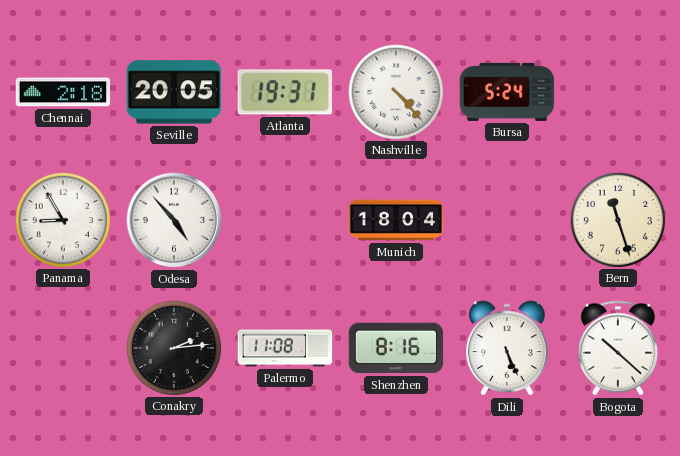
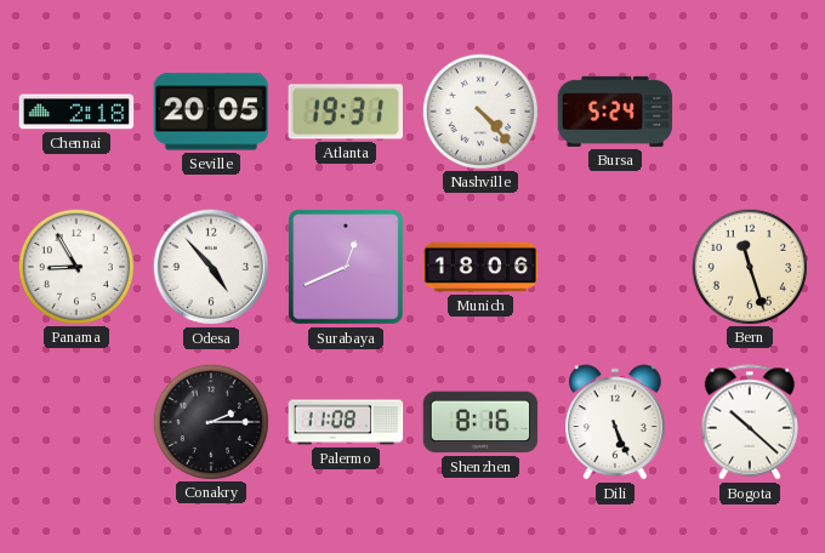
Surabaya: none -> 12:41 (346, 267)
Munich: 18:04 -> 18:06 (480, 267)
Conakry: 2:14 -> 2:15 (210, 421)
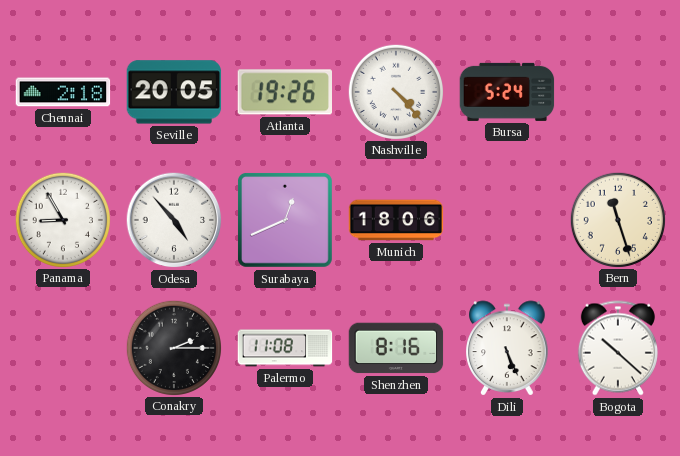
Atlanta: 19:31 -> 19:26 (284, 92)
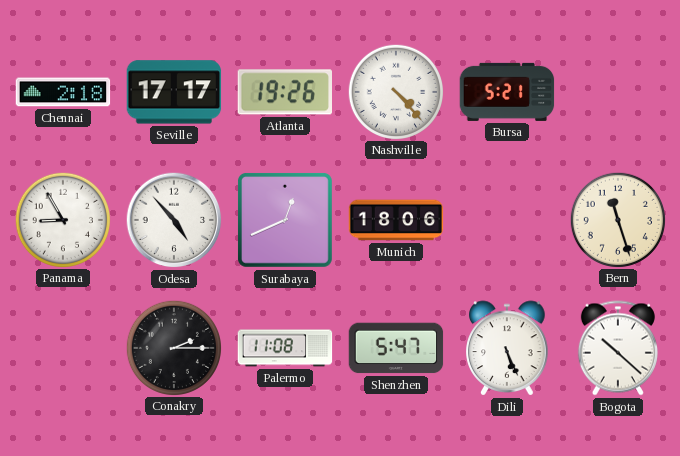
Seville: 20:05 -> 17:17 (174, 92)
Bursa: 5:24 -> 5:21 (507, 92)
Shenzhen: 8:16 -> 5:47 (396, 348)
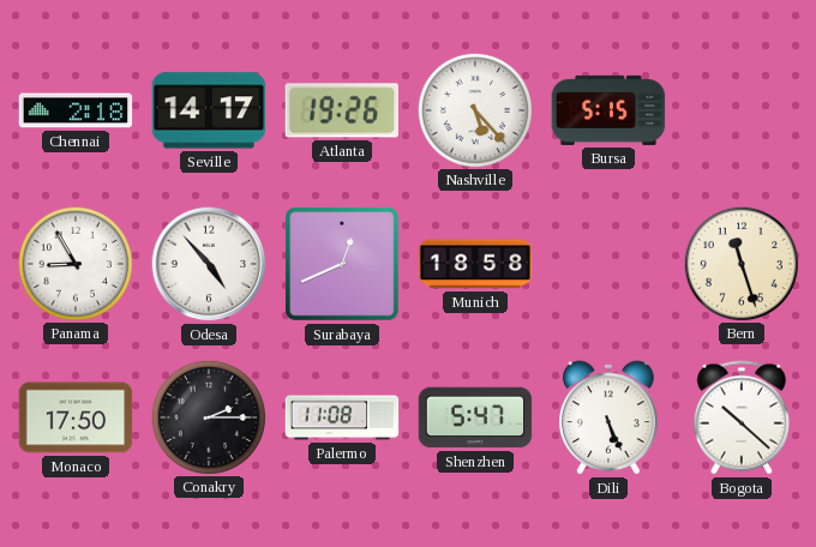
Seville: 17:17 -> 14:17 (209, 110)
Nashville: 4:23 -> 5:23 (474, 109)
Bursa: 5:21 -> 5:15 (608, 110)
Munich: 18:06 -> 18:58 (475, 264)
Monaco: none -> 17:50 (76, 417)
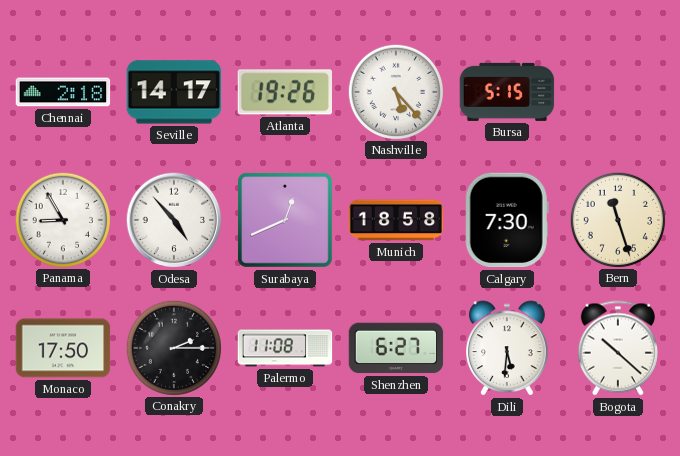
Calgary: none -> 7:30 (507, 220)
Shenzhen: 5:47 -> 6:27 (396, 348)
Dili: 5:26 -> 5:31 (507, 348)
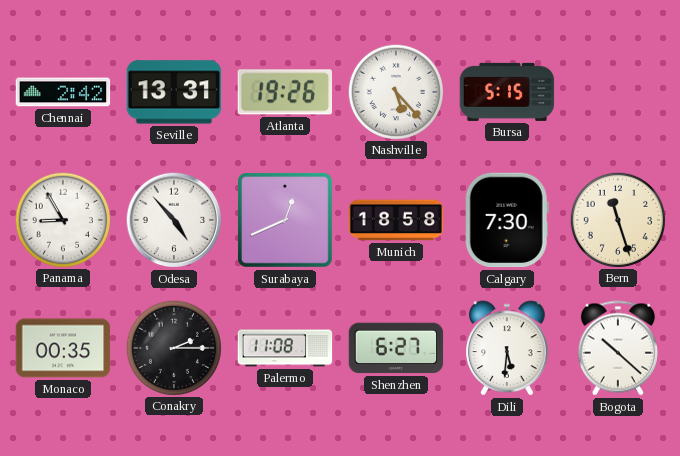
Chennai: 2:18 -> 2:42 (63, 92)
Seville: 14:17 -> 13:31 (174, 92)
Monaco: 17:50 -> 00:35 (63, 348)
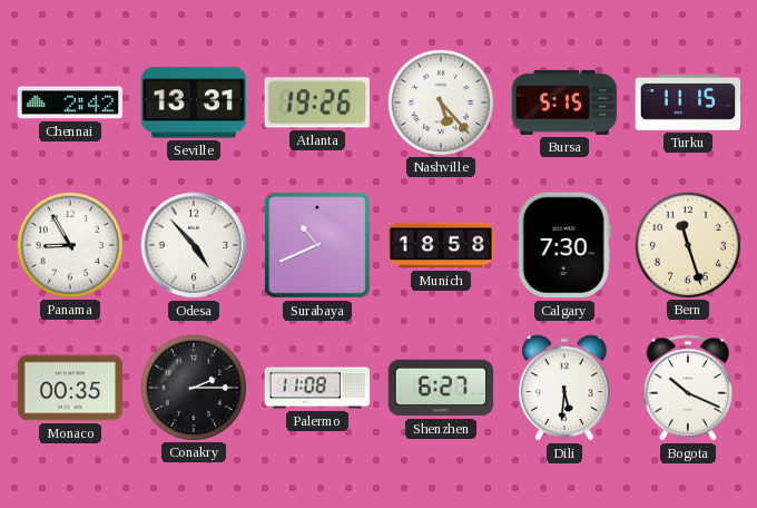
Turku: none -> 11:15 (688, 102)
Surabaya: 12:41 -> 10:41 (317, 245)
Bogota: 10:22 -> 10:19 (688, 388)
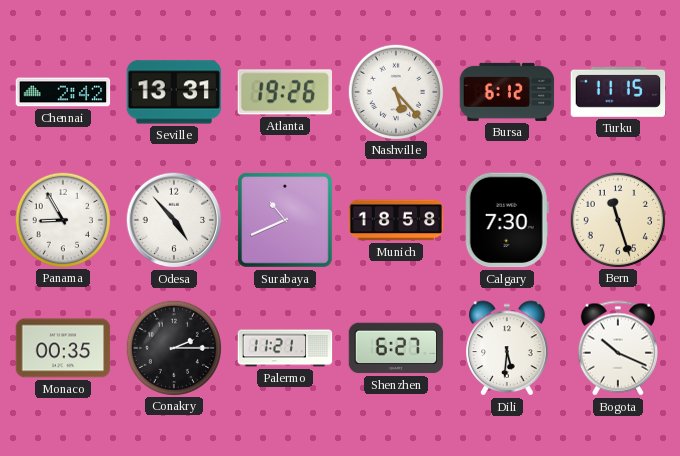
Bursa: 5:15 -> 6:12 (507, 92)
Palermo: 11:08 -> 11:21 (285, 348)
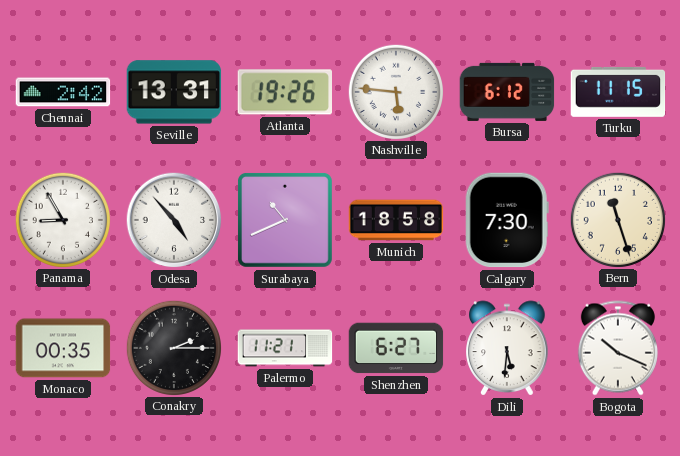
Nashville: 5:23 -> 5:46 (395, 91)
